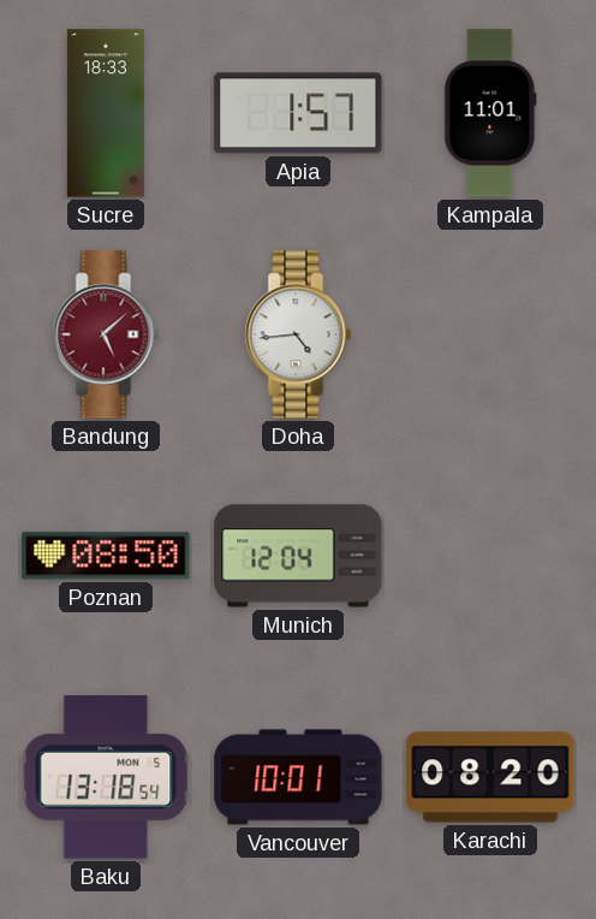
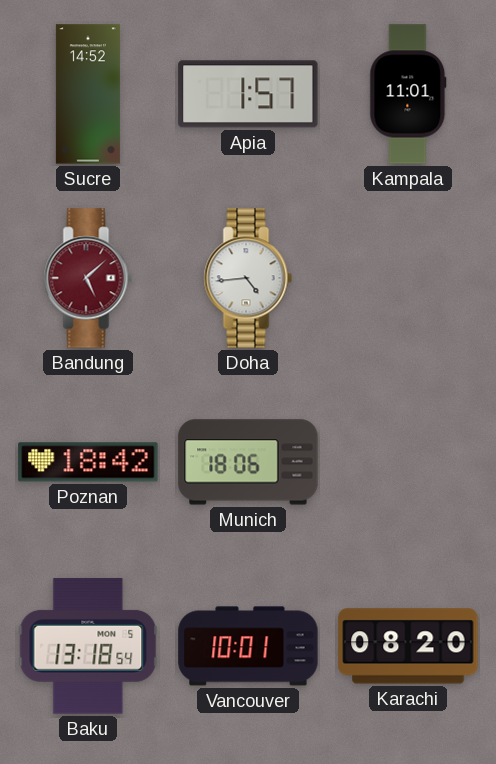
Sucre: 18:33 -> 14:52 (88, 94)
Poznan: 08:50 -> 18:42 (88, 462)
Munich: 12:04 -> 18:06 (248, 462)
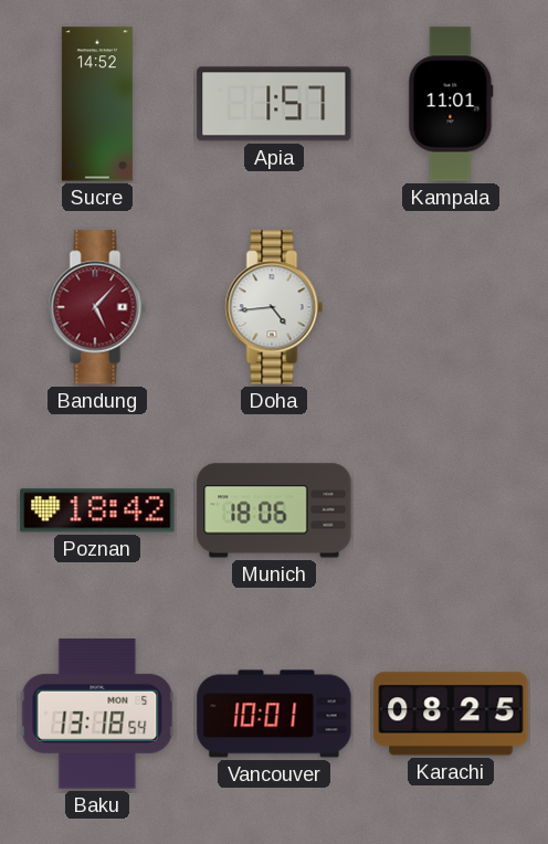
Bandung: 5:08 -> 5:07 (97, 307)
Karachi: 08:20 -> 08:25 (451, 714)
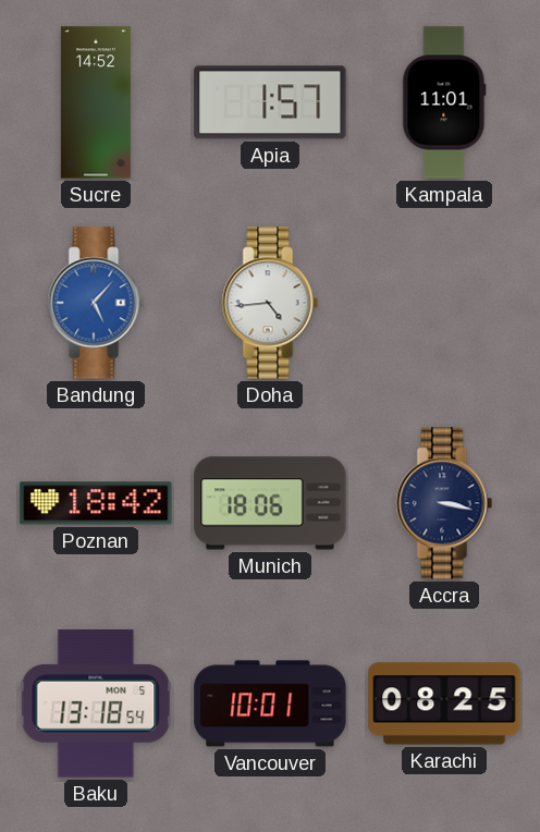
Bandung dial: burgundy -> blue (96, 303)
Accra: none -> 3:17 (444, 503)
